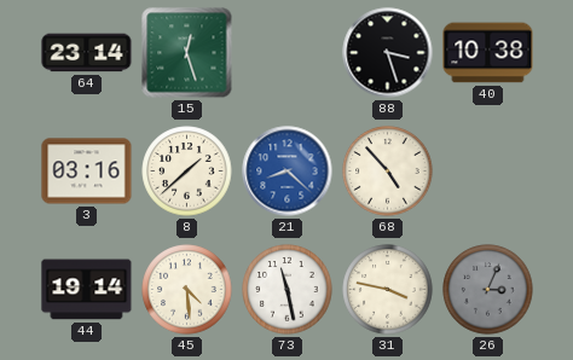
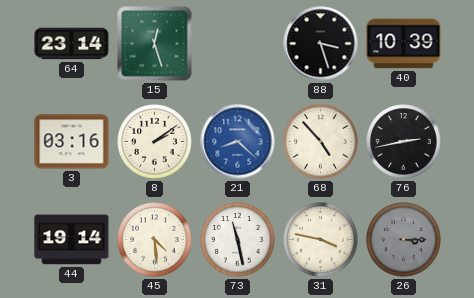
40: 10:38 -> 10:39 (404, 44)
8: 1:38 -> 2:09 (155, 142)
76: none -> 2:43 (404, 142)
26: 3:04 -> 3:15 (404, 240)
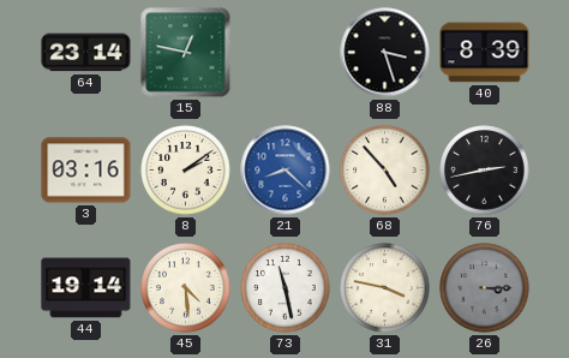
15: 12:27 -> 12:47 (186, 53)
40: 10:39 -> 8:39 (485, 53)
